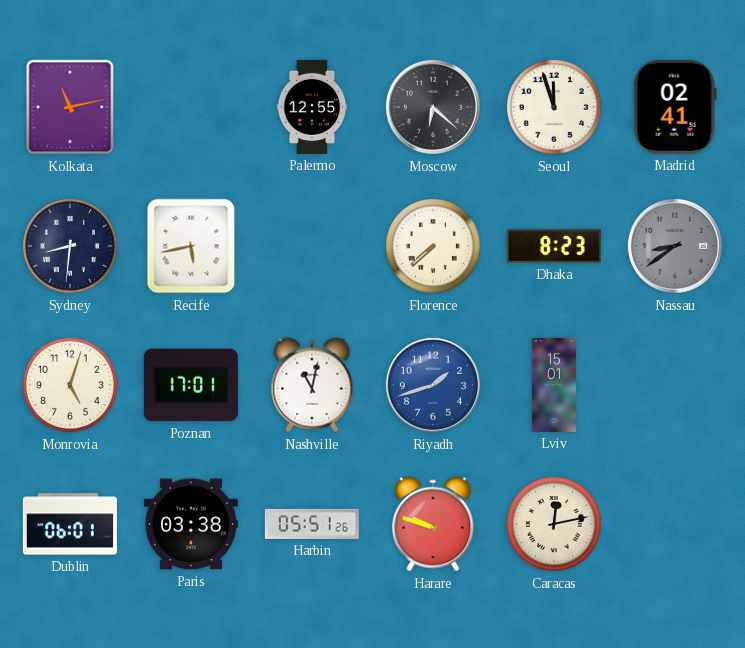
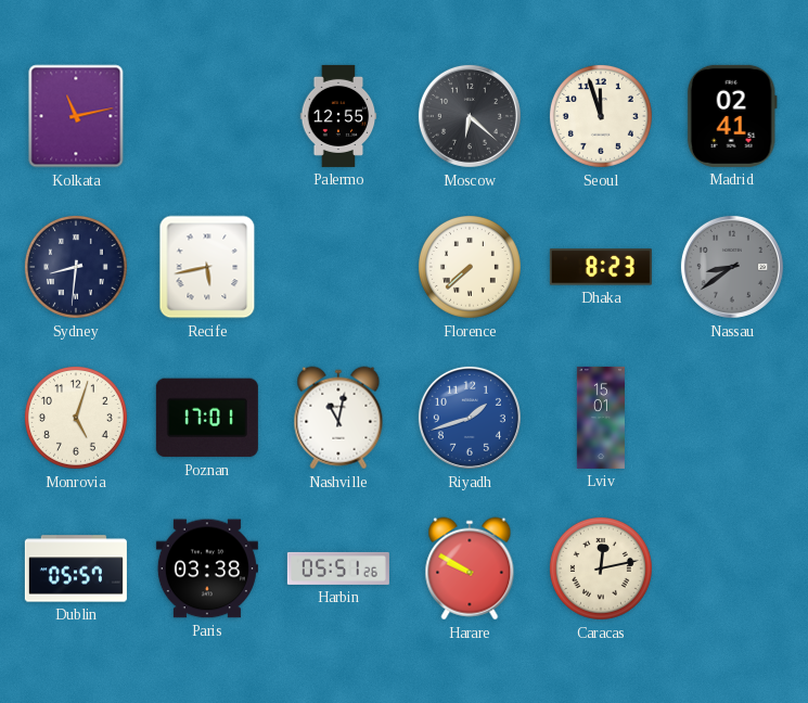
Dublin: 06:01 -> 05:57 (76, 568)
Harare: 9:48 -> 9:50 (470, 568)
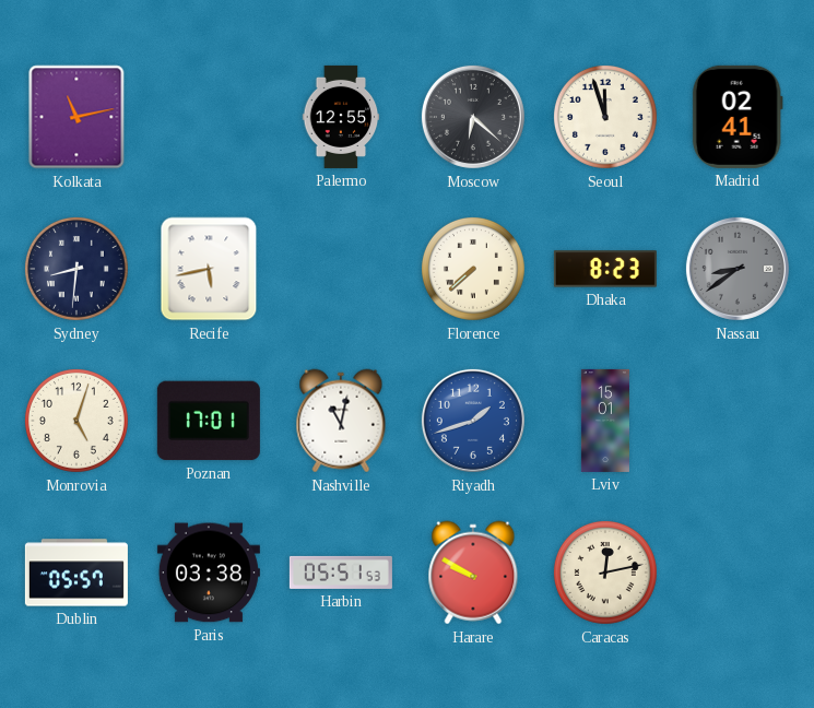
Harbin: 05:51:26 -> 05:51:53 (341, 573)
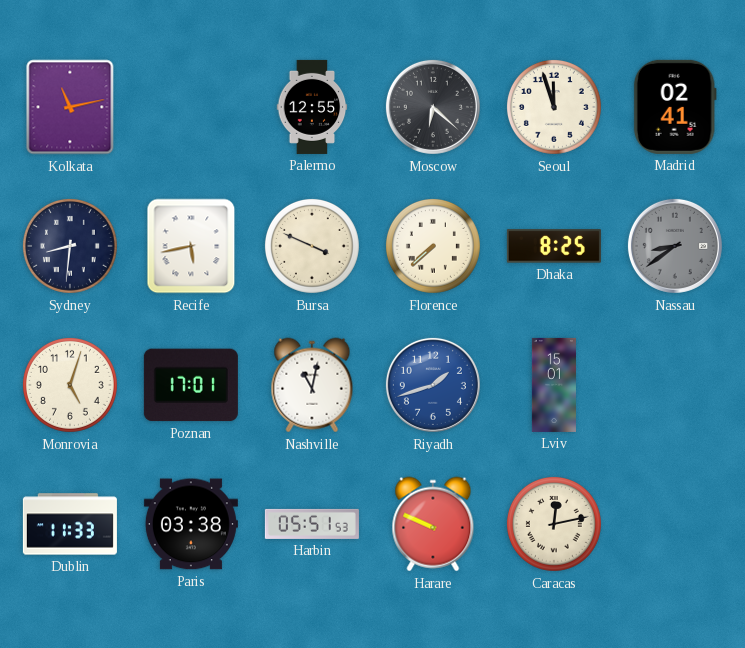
Bursa: none -> 3:49 (312, 246)
Dhaka: 8:23 -> 8:25 (554, 246)
Dublin: 05:57 -> 11:33 (70, 524)
Harare: 9:50 -> 9:49 (433, 524)
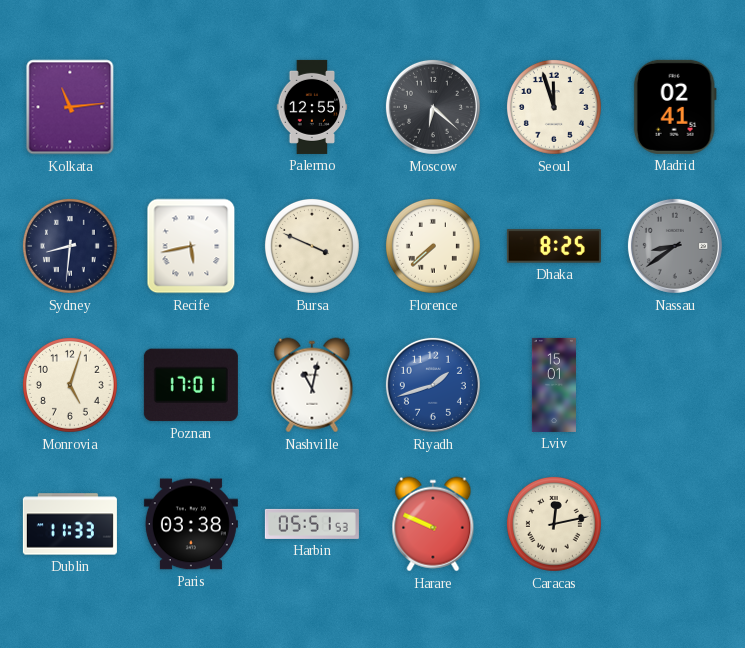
Kolkata: 11:13 -> 11:14 (70, 107)
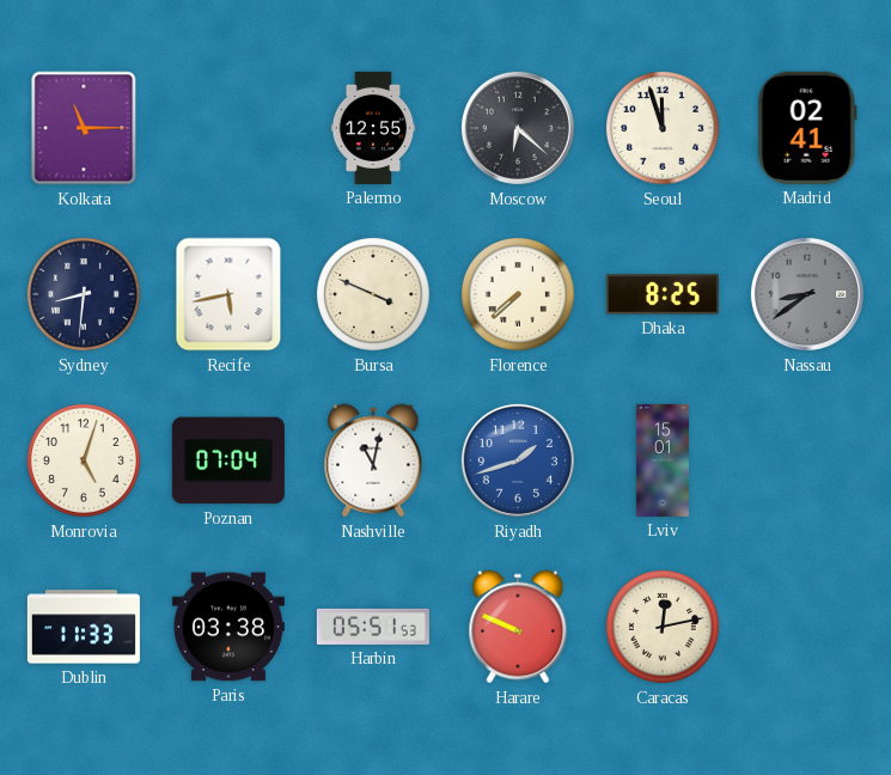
Kolkata: 11:14 -> 11:15 (84, 128)
Poznan: 17:01 -> 07:04 (228, 460)
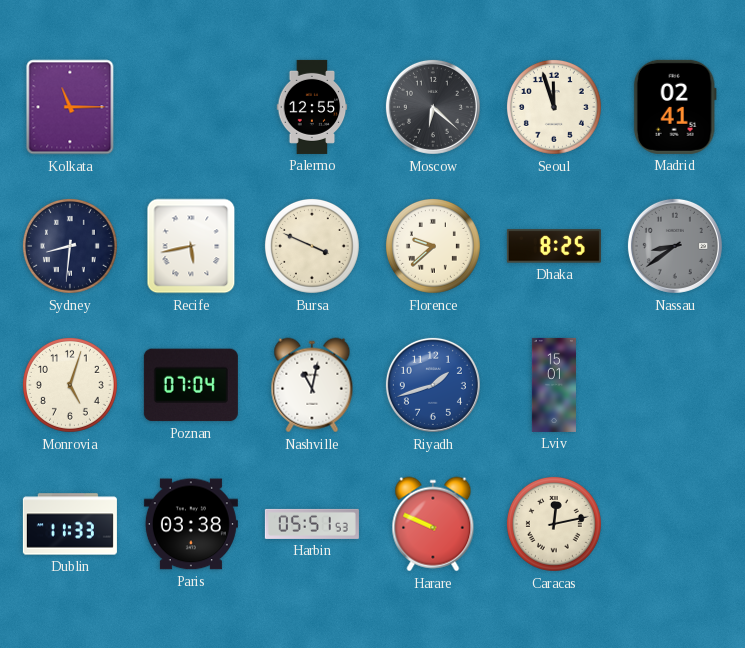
Florence: 7:38 -> 9:38 (433, 246)
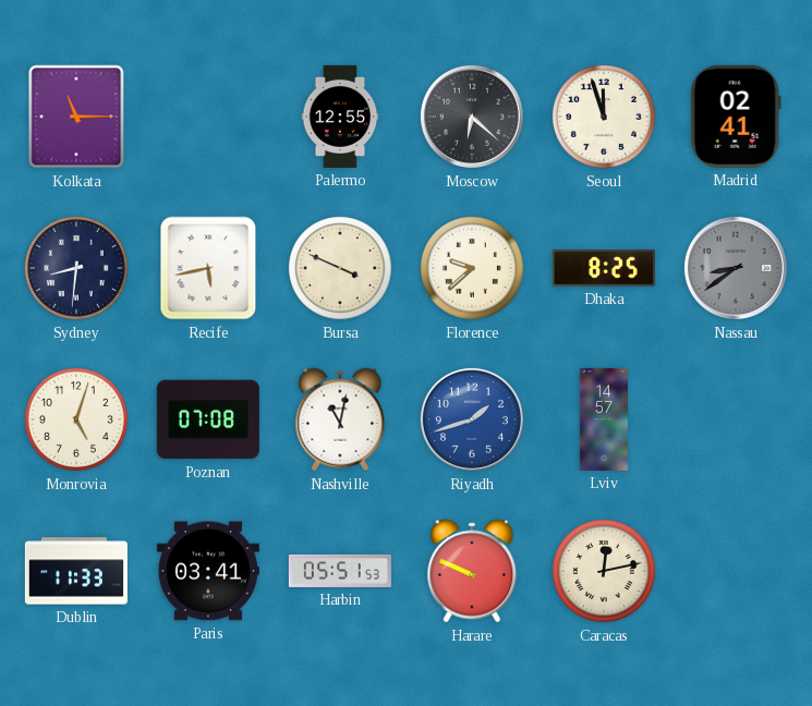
Poznan: 07:04 -> 07:08 (208, 419)
Lviv: 15:01 -> 14:57 (604, 419)
Paris: 03:38 -> 03:41 (208, 571)
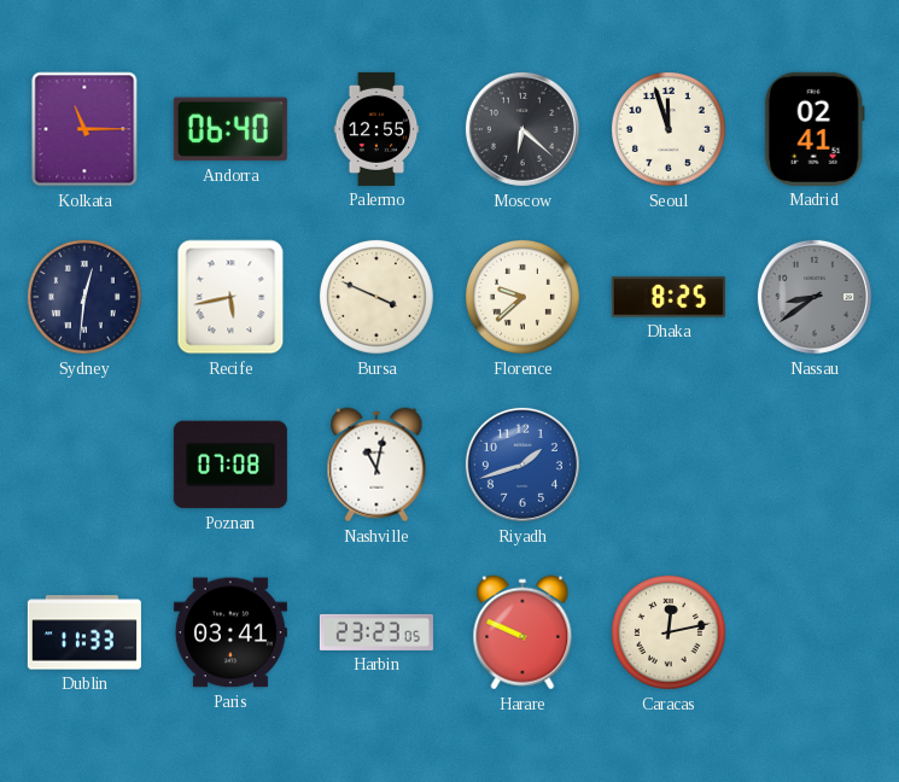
Andorra: none -> 06:40 (230, 129)
Sydney: 8:31 -> 12:31 (84, 297)
Monrovia: 5:03 -> none (76, 419)
Lviv: 14:57 -> none (604, 419)
Harbin: 05:51 -> 23:23 (376, 632)
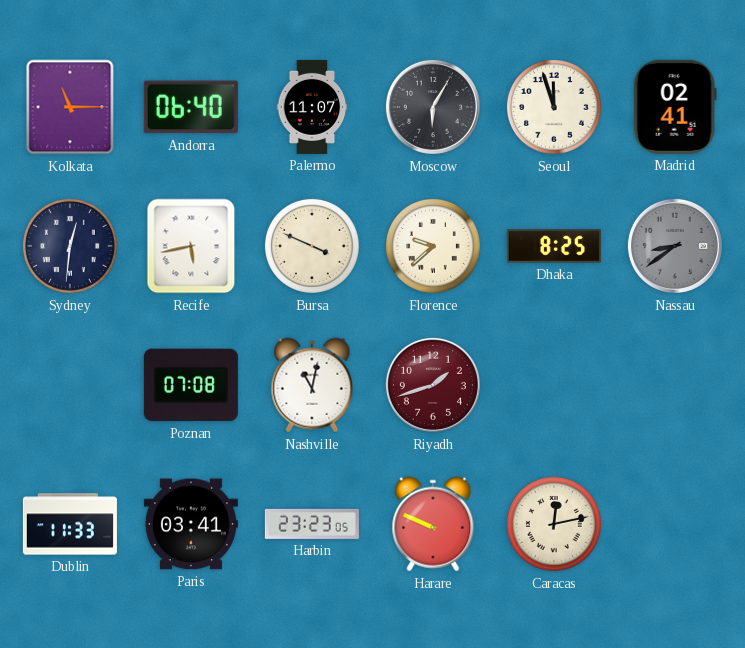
Palermo: 12:55 -> 11:07 (312, 107)
Moscow: 6:22 -> 6:05 (433, 107)
Riyadh dial: blue -> burgundy (433, 385)
